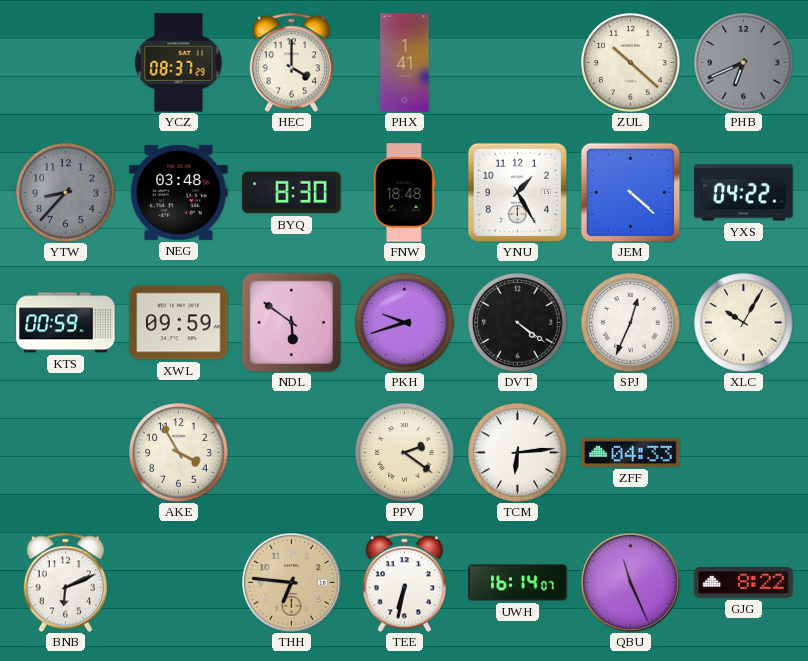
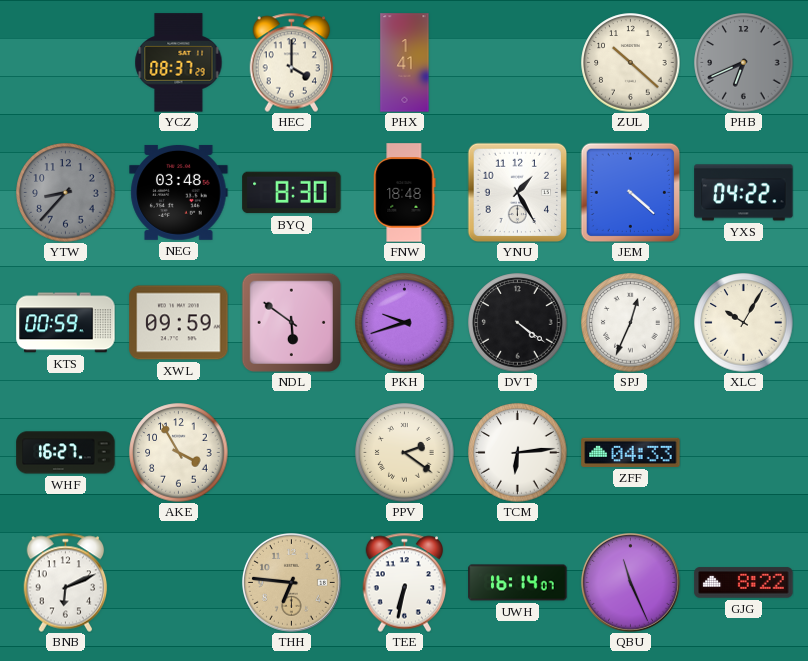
WHF: none -> 16:27 (66, 453)
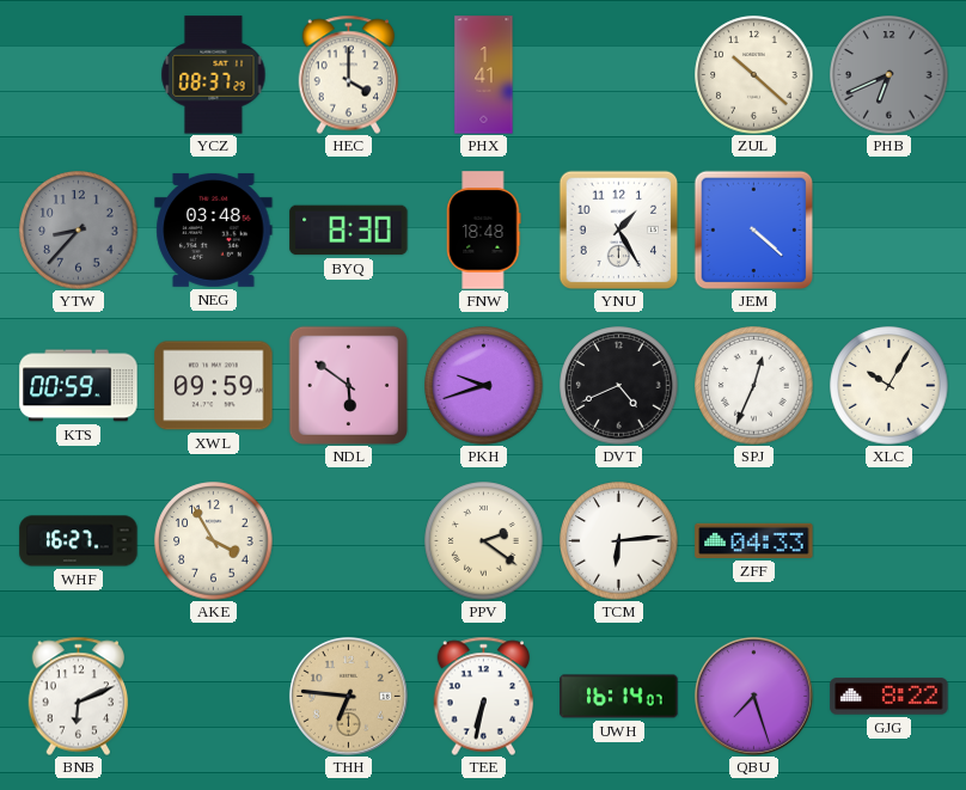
YXS: 04:22 -> none (744, 193)
DVT: 4:21 -> 4:41 (619, 386)
QBU: 11:26 -> 7:27 (753, 696)
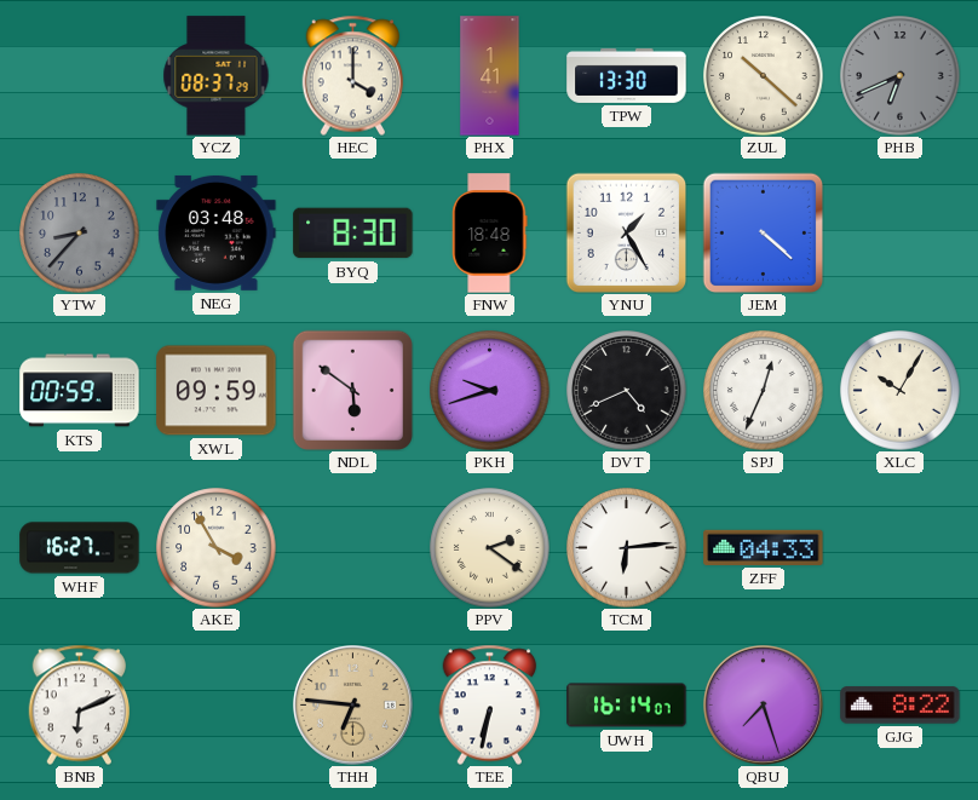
TPW: none -> 13:30 (627, 75)
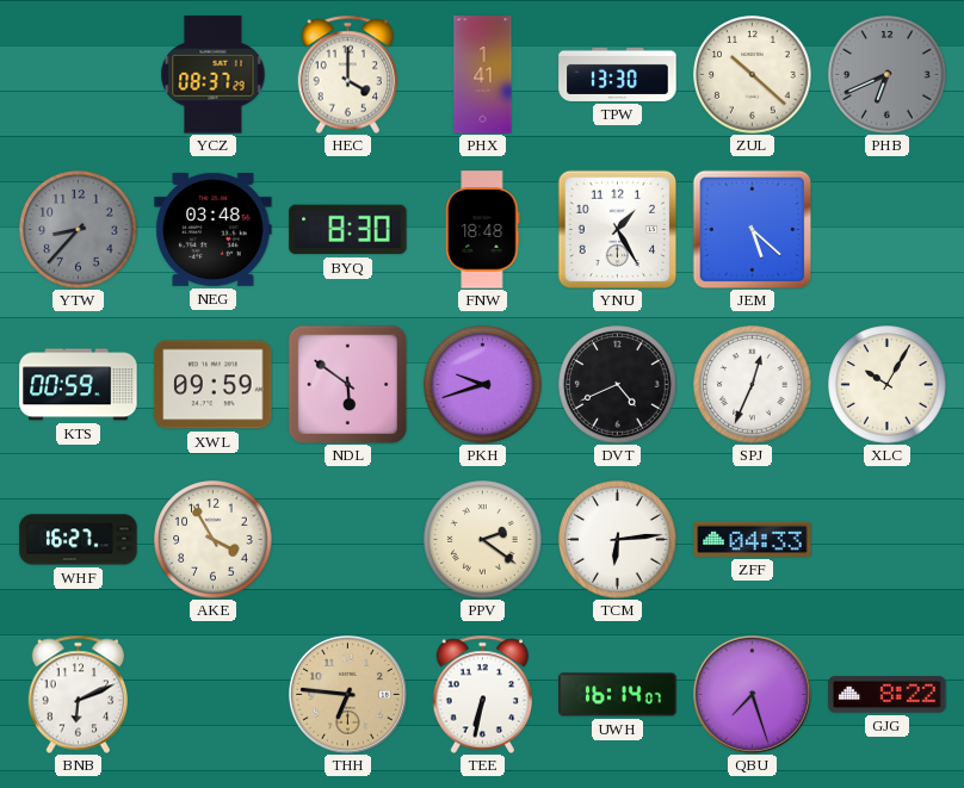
JEM: 4:22 -> 5:22 (752, 229)
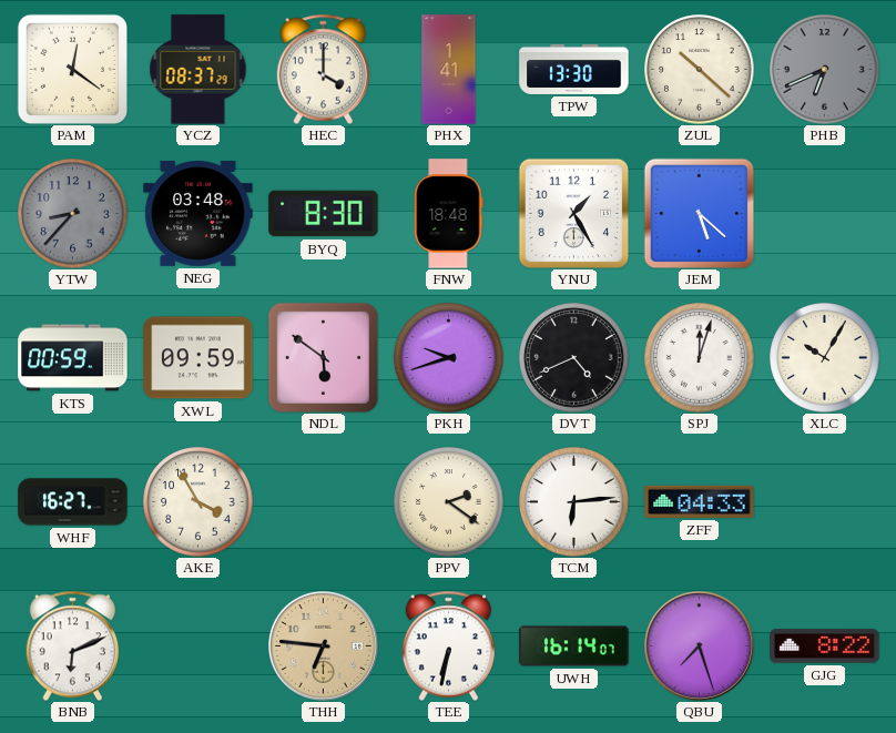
PAM: none -> 12:21 (72, 69)
SPJ: 12:34 -> 12:03 (700, 358)
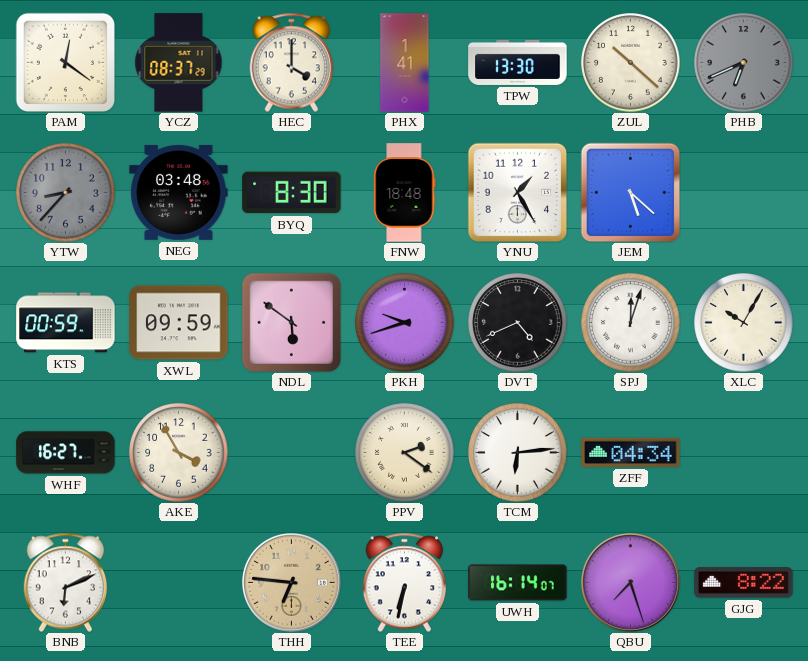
ZFF: 04:33 -> 04:34 (631, 452)
